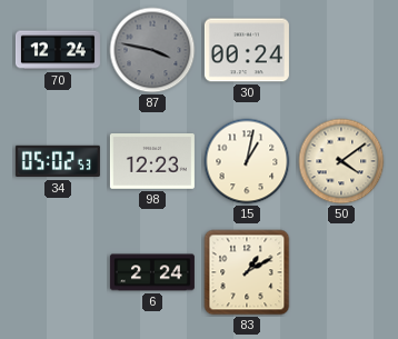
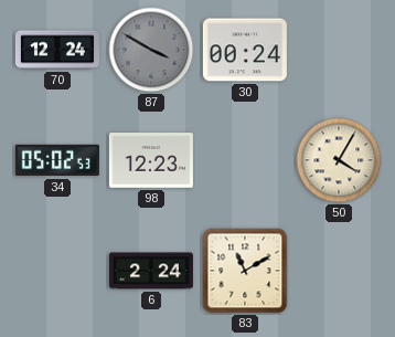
87: 3:47 -> 3:50 (151, 50)
15: 1:02 -> none (247, 161)
50: 4:09 -> 4:05 (339, 160)
83: 1:10 -> 11:10 (245, 271)
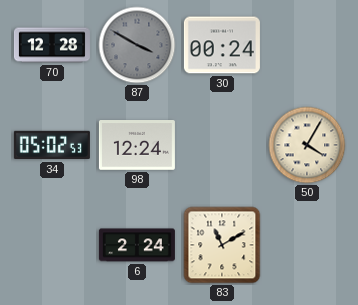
70: 12:24 -> 12:28 (52, 45)
98: 12:23 -> 12:24 (137, 146)
